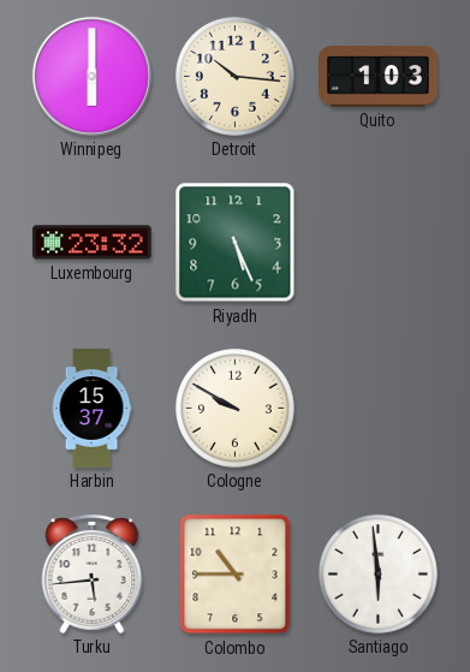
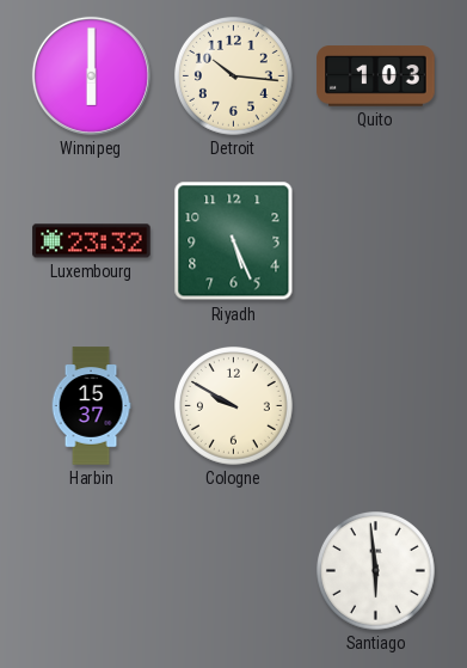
Turku: 5:44 -> none (93, 573)
Colombo: 10:45 -> none (236, 575)
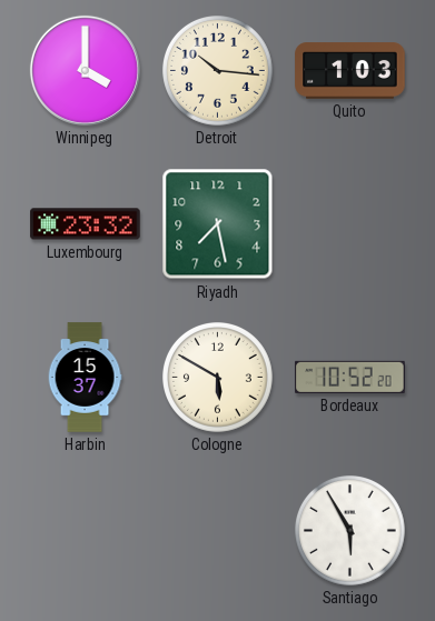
Winnipeg: 6:00 -> 4:00 (85, 70)
Riyadh: 5:26 -> 7:28 (218, 224)
Cologne: 9:50 -> 5:50 (218, 378)
Bordeaux: none -> 10:52 (350, 377)
Santiago: 5:59 -> 5:55 (350, 531)
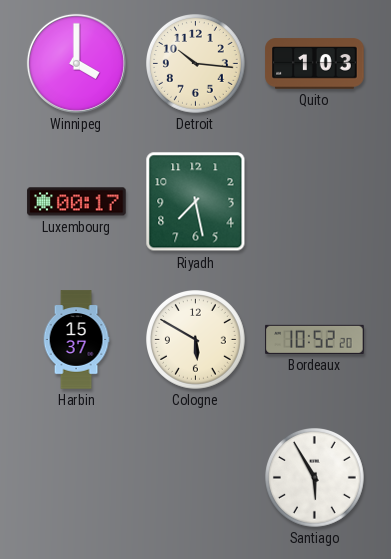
Luxembourg: 23:32 -> 00:17 (77, 202)
